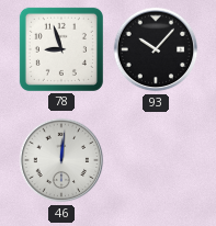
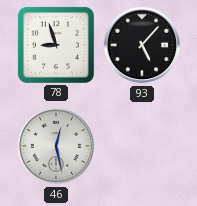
93: 10:07 -> 5:07 (142, 45)
46: 12:01 -> 12:28 (56, 146)
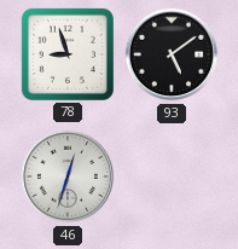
93: 5:07 -> 5:09 (172, 54)
46: 12:28 -> 12:33 (68, 176)
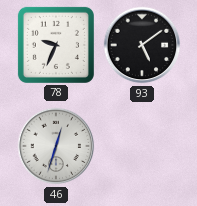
78: 8:57 -> 9:34 (56, 45)
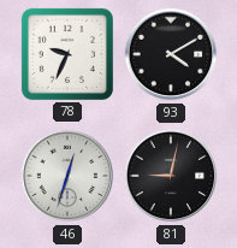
93: 5:09 -> 4:10 (171, 54)
81: none -> 9:02 (171, 176)
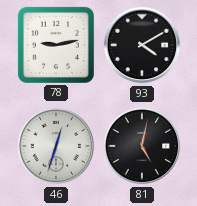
78: 9:34 -> 9:13 (56, 45)
81: 9:02 -> 5:02 (142, 146)
